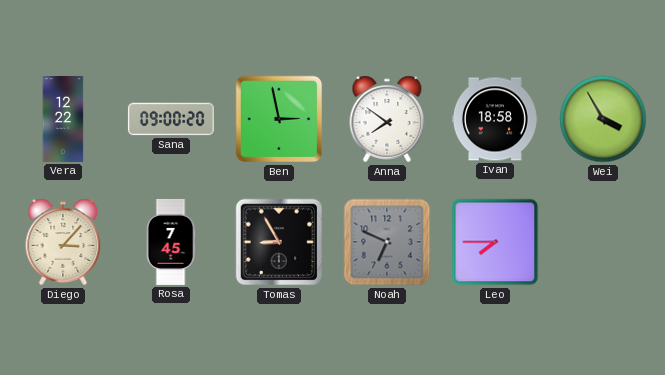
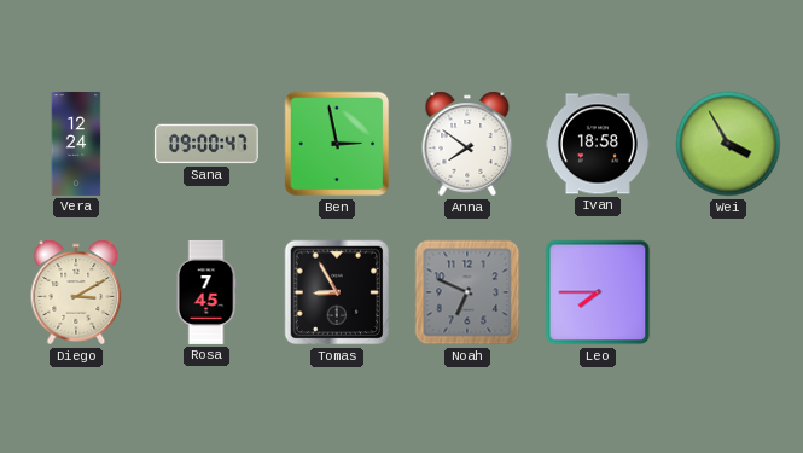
Vera: 12:22 -> 12:24 (76, 144)
Sana: 09:00:20 -> 09:00:47 (206, 144)
Diego: 3:07 -> 3:10 (76, 292)
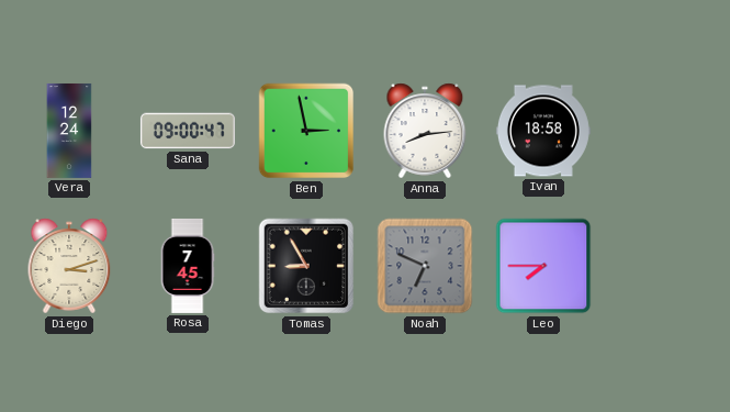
Anna: 7:51 -> 8:14 (425, 131)
Wei: 3:55 -> none (728, 144)
Diego: 3:10 -> 3:12 (69, 266)
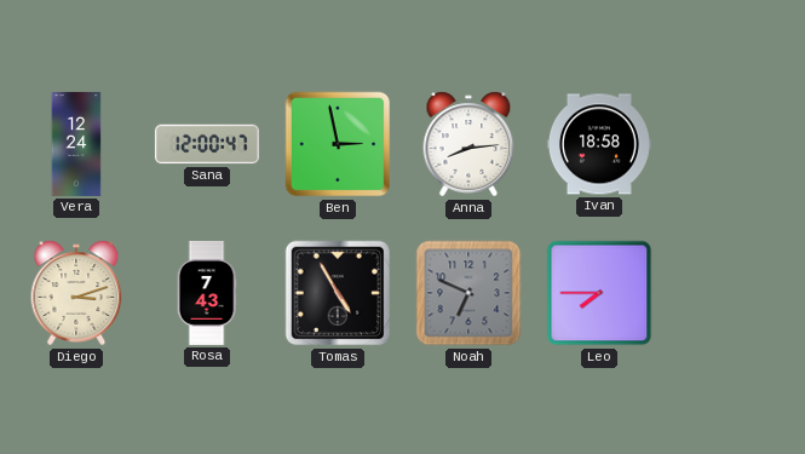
Sana: 09:00 -> 12:00 (207, 144)
Rosa: 7:45 -> 7:43 (207, 293)
Tomas: 8:55 -> 4:55 (338, 293)
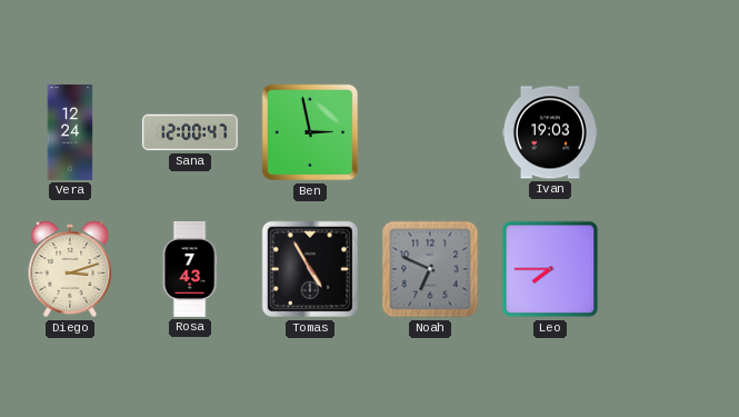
Anna: 8:14 -> none (468, 144)
Ivan: 18:58 -> 19:03 (550, 132)
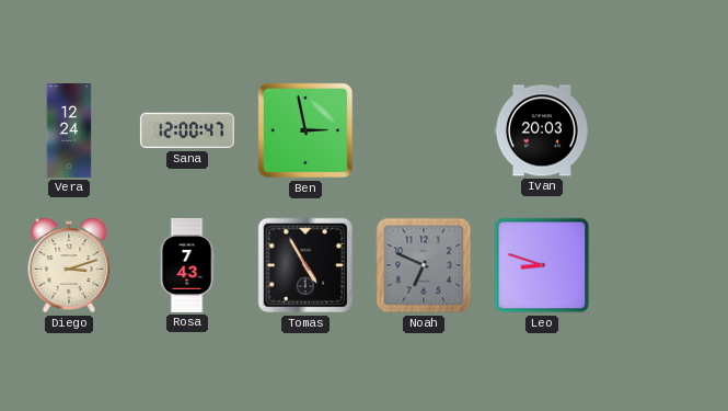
Ivan: 19:03 -> 20:03 (542, 130)
Leo: 7:45 -> 8:48 (542, 265)
